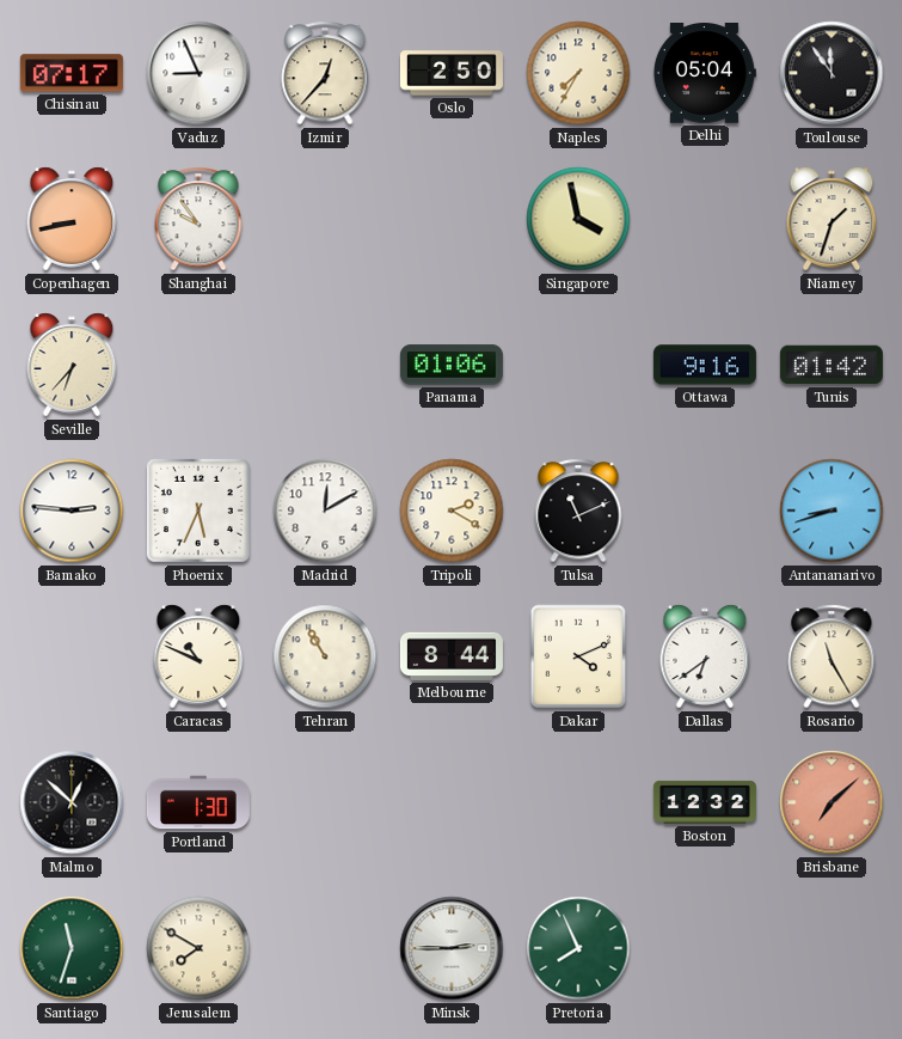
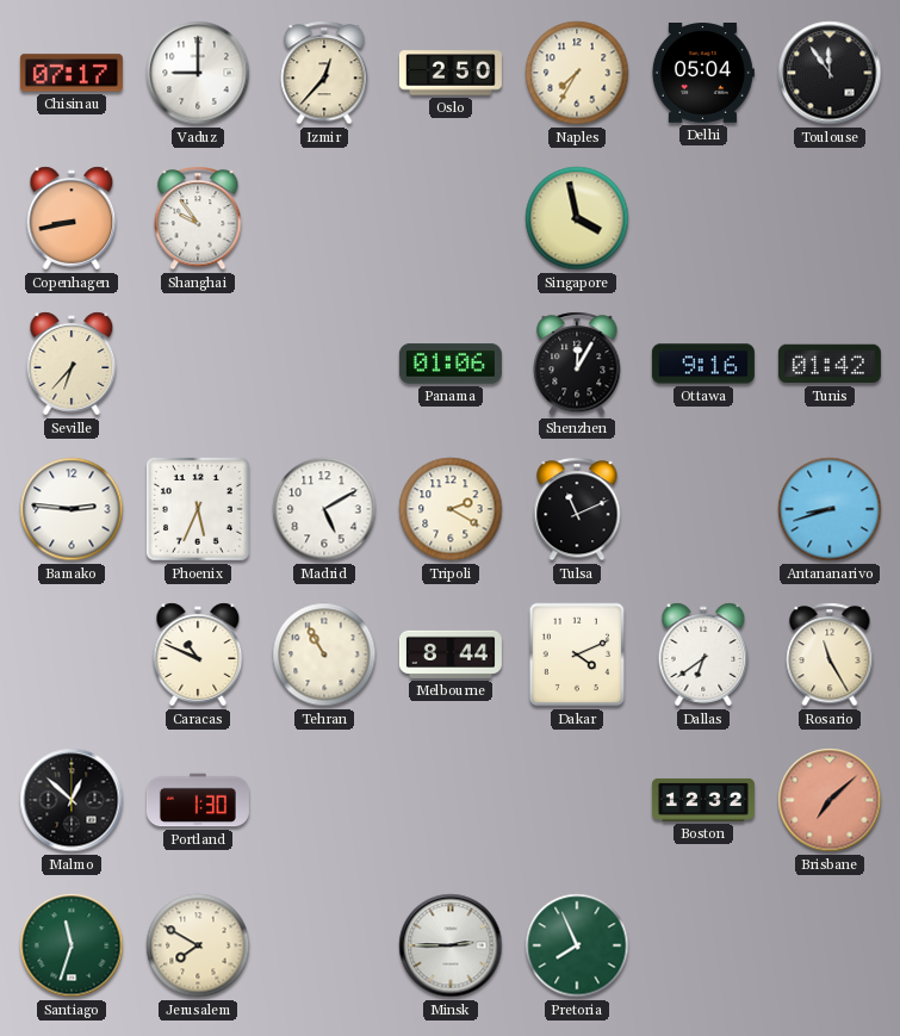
Vaduz: 8:56 -> 9:00 (198, 73)
Niamey: 1:33 -> none (832, 219)
Shenzhen: none -> 12:05 (577, 364)
Madrid: 12:10 -> 5:10 (324, 509)
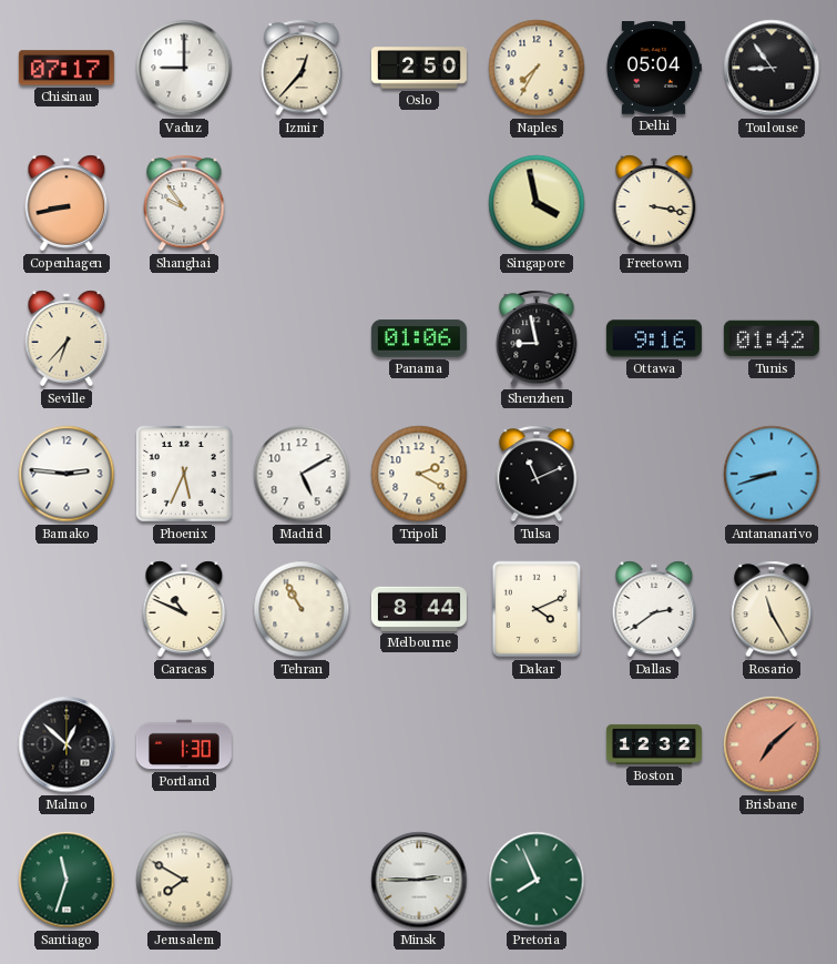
Toulouse: 11:54 -> 8:54 (772, 68)
Freetown: none -> 3:17 (654, 203)
Shenzhen: 12:05 -> 8:58 (537, 338)
Dallas: 6:39 -> 2:39 (654, 609)
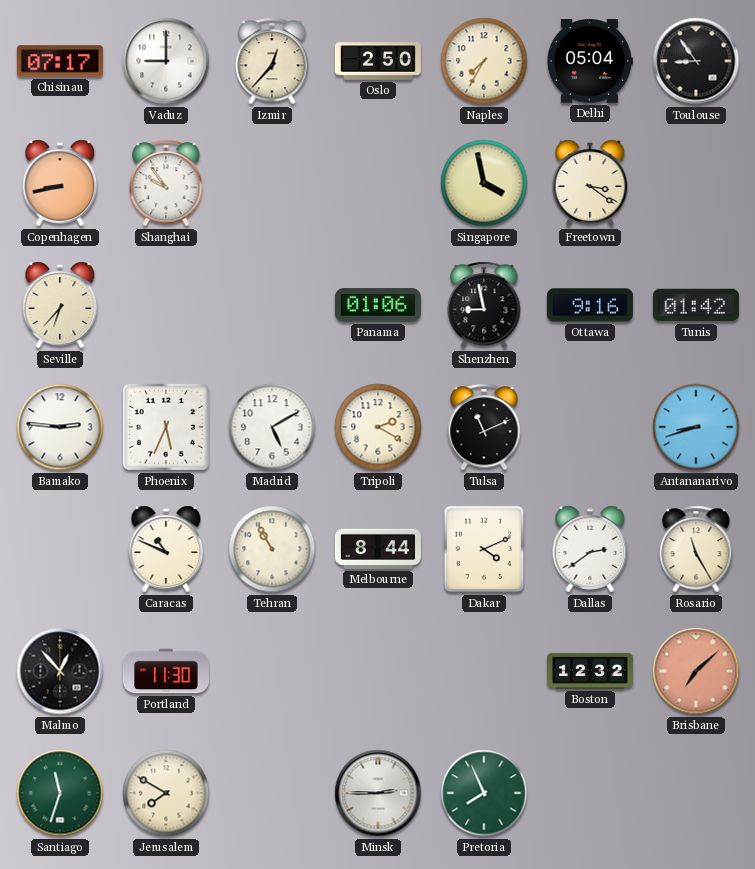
Freetown: 3:17 -> 3:21 (590, 183)
Malmo: 12:52 -> 12:53 (60, 671)
Portland: 1:30 -> 11:30 (166, 671)
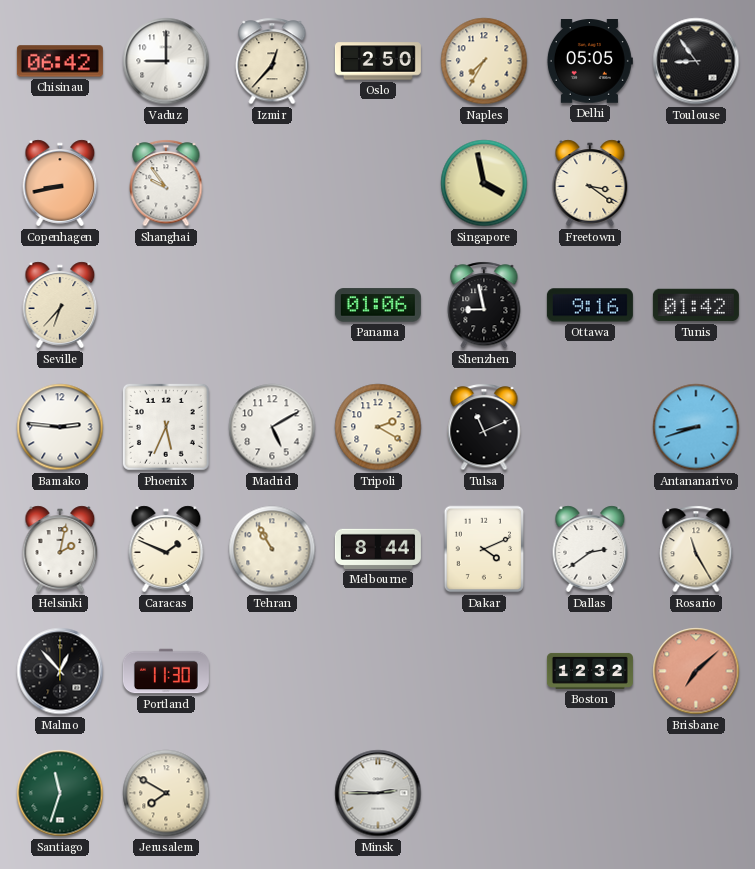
Chisinau: 07:17 -> 06:42 (60, 61)
Delhi: 05:04 -> 05:05 (589, 62)
Helsinki: none -> 2:02 (60, 549)
Caracas: 10:49 -> 1:49 (166, 549)
Pretoria: 7:56 -> none (484, 793)
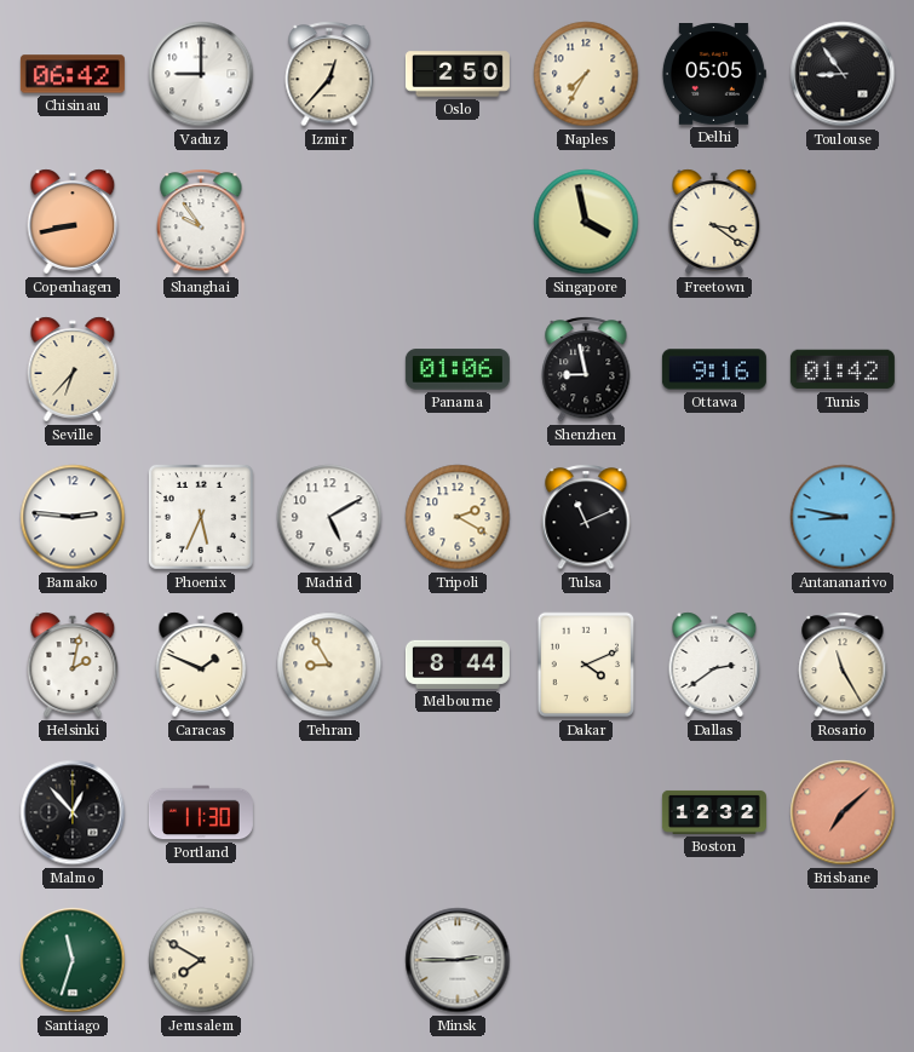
Antananarivo: 8:42 -> 8:47 (843, 517)
Tehran: 10:55 -> 8:55 (329, 665)
